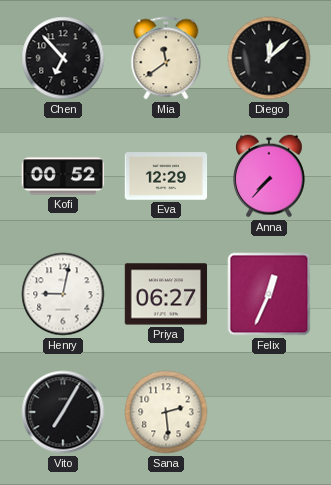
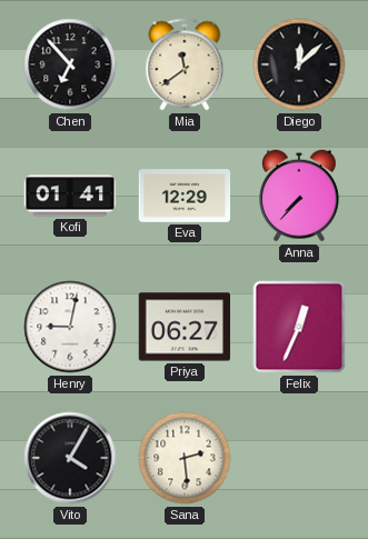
Kofi: 00:52 -> 01:41 (70, 196)
Vito: 7:05 -> 4:05 (70, 458)
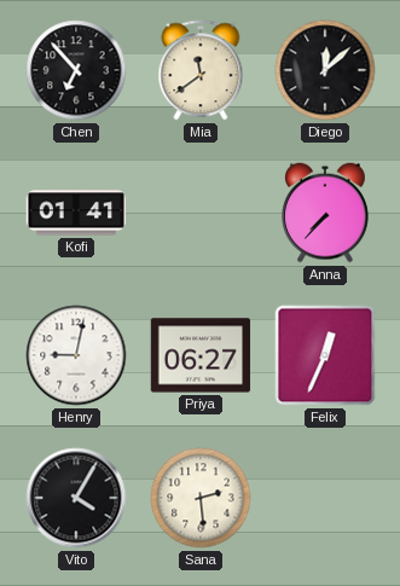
Eva: 12:29 -> none (185, 196)
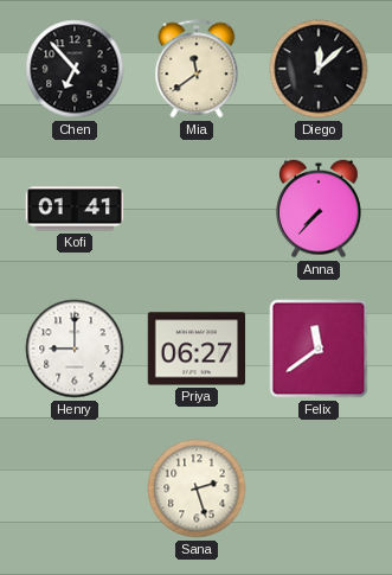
Henry: 9:02 -> 9:00 (75, 349)
Felix: 12:34 -> 11:39 (319, 349)
Vito: 4:05 -> none (76, 498)
Sana: 2:29 -> 2:27 (197, 488)
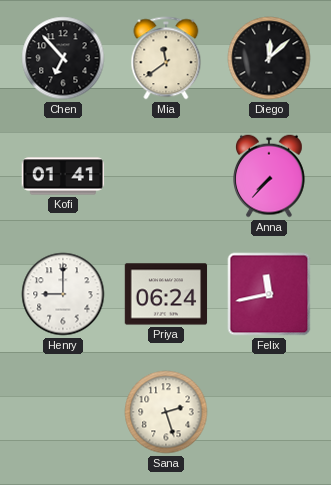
Priya: 06:27 -> 06:24 (166, 294)
Felix: 11:39 -> 11:43 (269, 294)
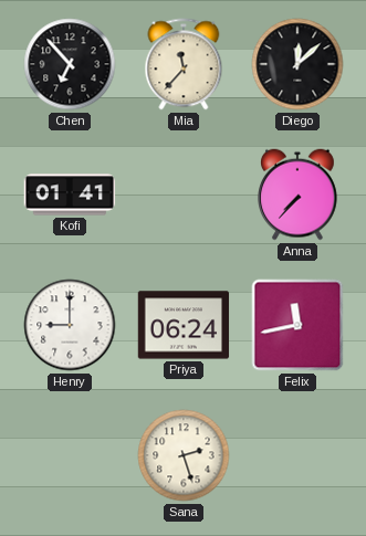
Mia: 11:39 -> 11:37 (184, 64)
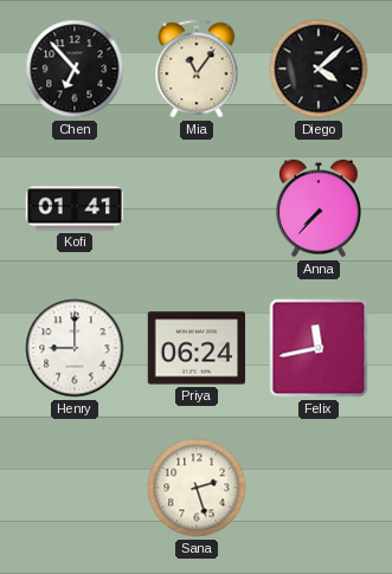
Mia: 11:37 -> 11:06 (197, 69)
Diego: 12:08 -> 4:08 (319, 69)
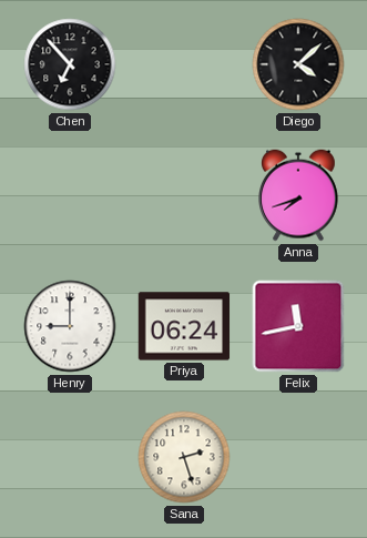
Mia: 11:06 -> none (197, 69)
Kofi: 01:41 -> none (75, 208)
Anna: 7:37 -> 7:42 (299, 195)
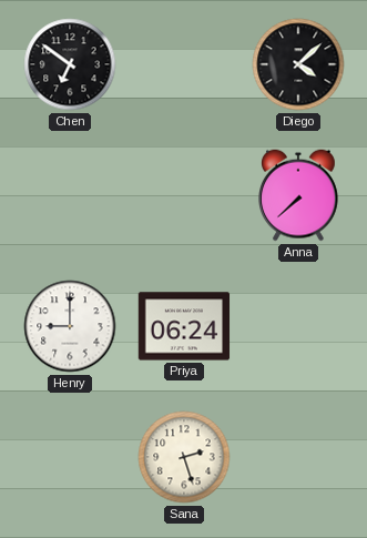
Chen: 6:53 -> 6:51 (70, 64)
Anna: 7:42 -> 7:38 (299, 195)
Felix: 11:43 -> none (298, 326)
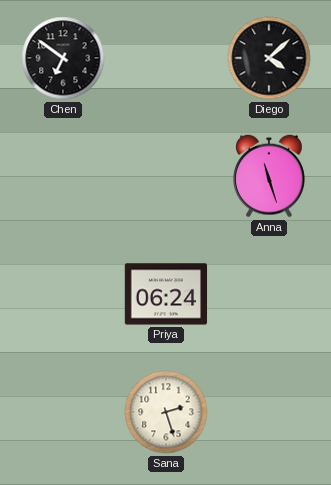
Anna: 7:38 -> 11:27 (270, 176)
Henry: 9:00 -> none (70, 326)
